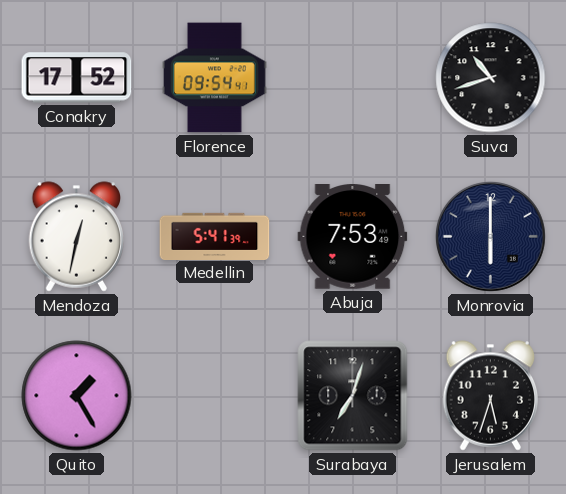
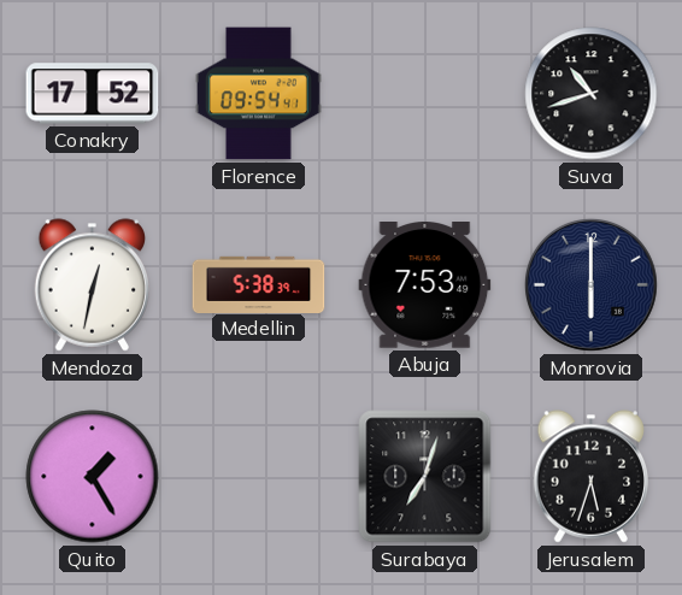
Medellin: 5:41 -> 5:38 (259, 284)
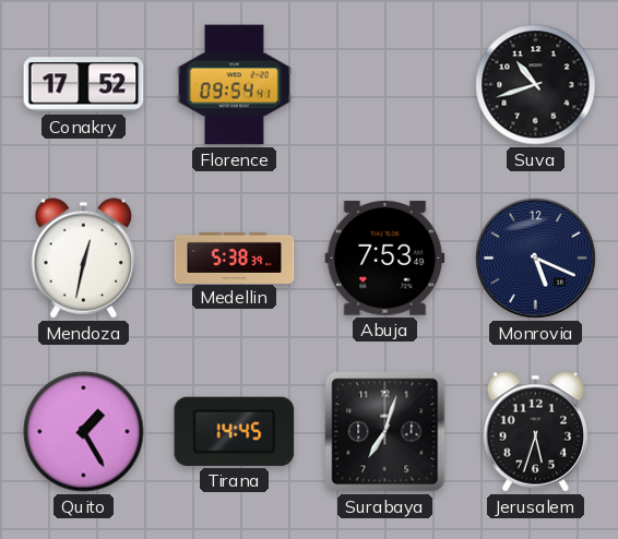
Monrovia: 6:00 -> 5:19 (535, 257)
Tirana: none -> 14:45 (235, 431)
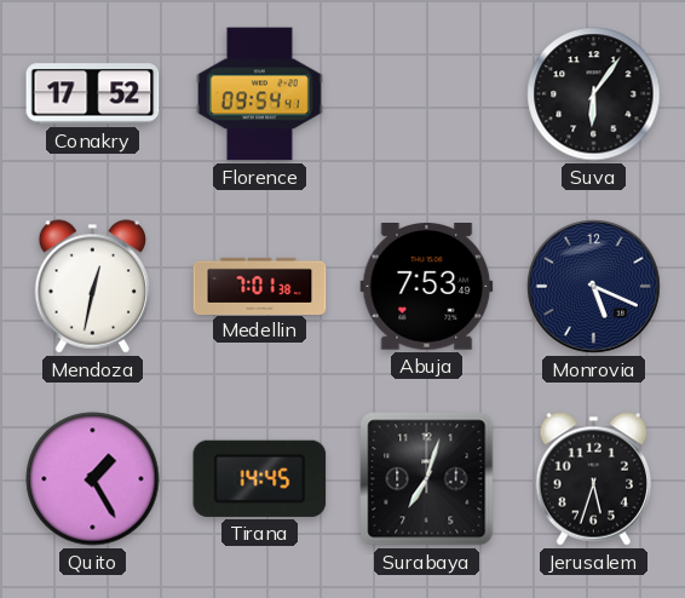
Suva: 10:42 -> 6:06 (594, 94)
Medellin: 5:38 -> 7:01 (260, 286)
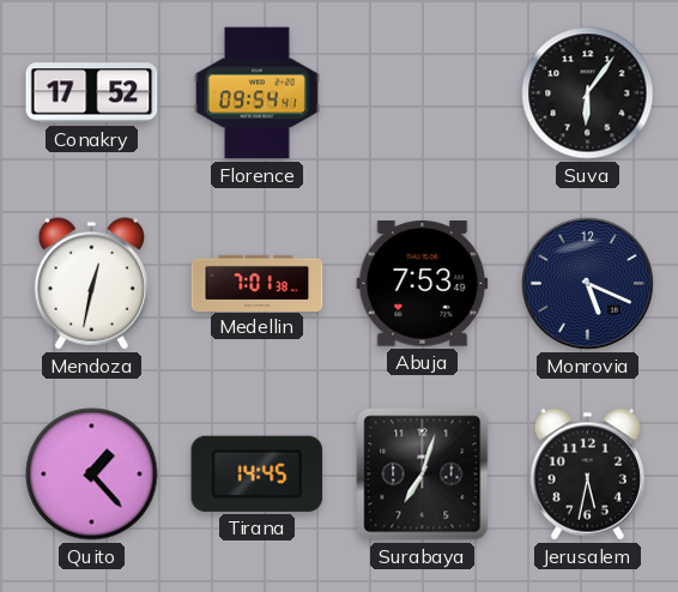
Quito: 1:25 -> 1:23 (92, 475)
Jerusalem: 5:33 -> 5:32 (588, 475)
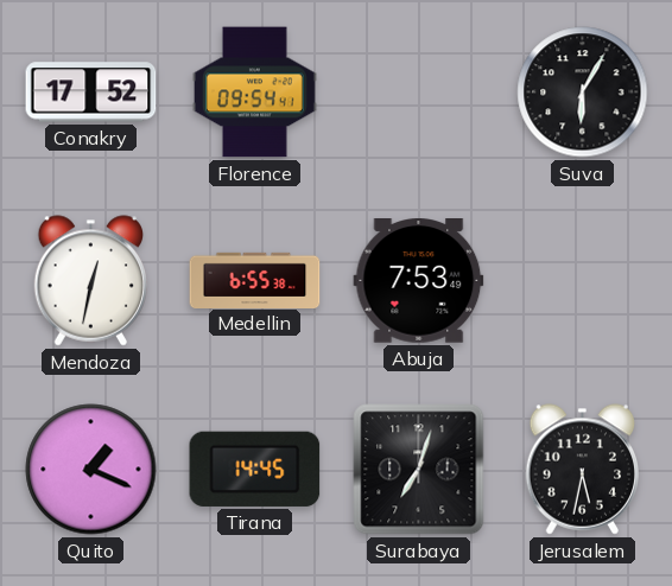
Suva: 6:06 -> 6:05 (583, 93)
Medellin: 7:01 -> 6:55 (255, 280)
Monrovia: 5:19 -> none (587, 283)
Quito: 1:23 -> 1:19 (91, 470)
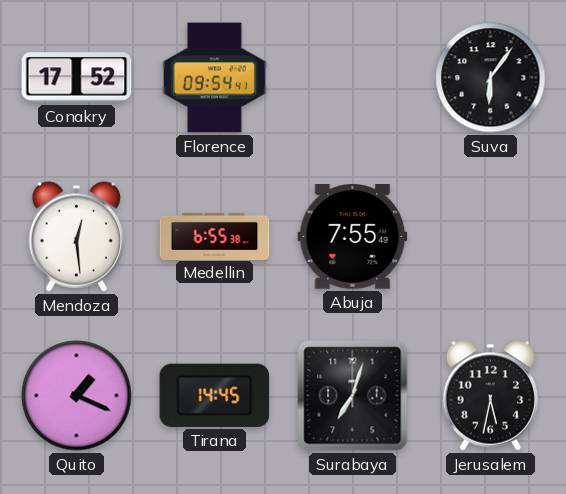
Suva: 6:05 -> 6:06 (491, 78)
Mendoza: 12:32 -> 12:29 (77, 237)
Abuja: 7:53 -> 7:55 (353, 237)
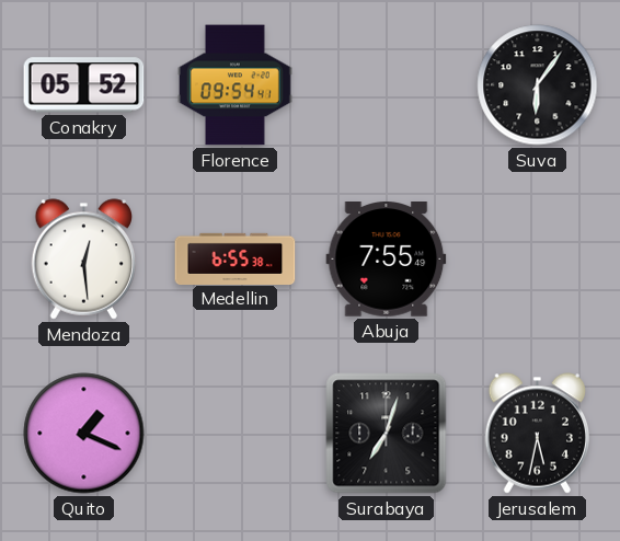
Conakry: 17:52 -> 05:52 (84, 85)
Tirana: 14:45 -> none (215, 395)
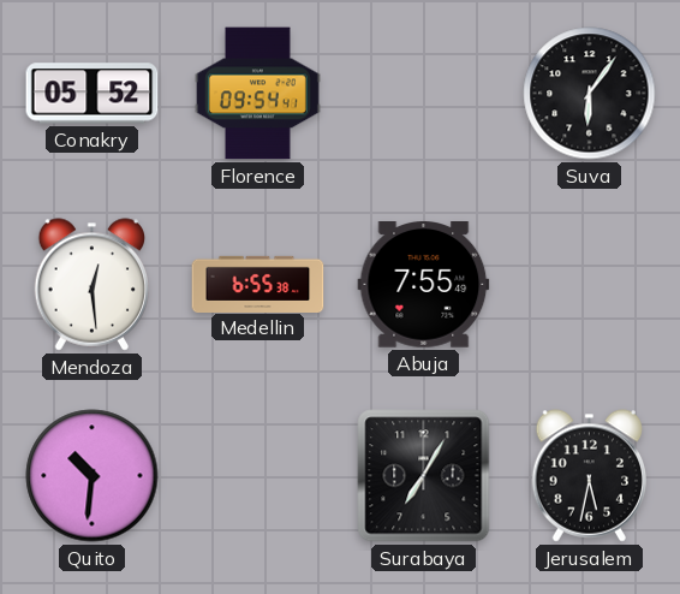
Quito: 1:19 -> 10:31 (93, 476)
Surabaya: 7:03 -> 7:05 (424, 476)
